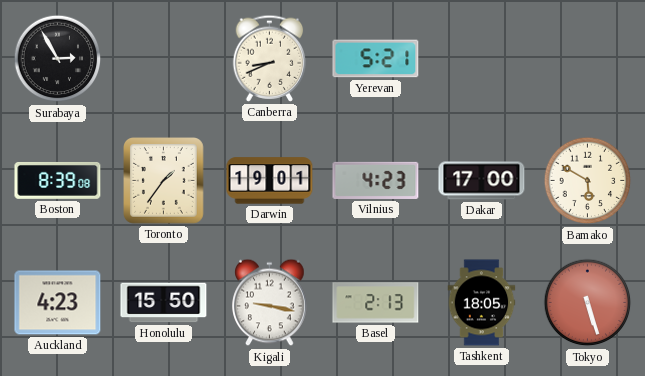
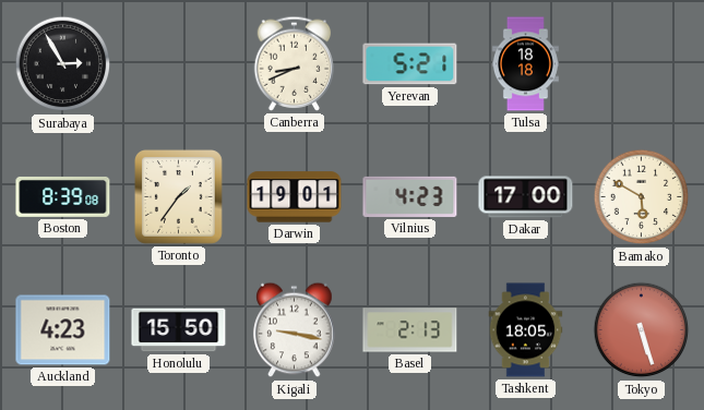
Tulsa: none -> 18:18 (525, 64)
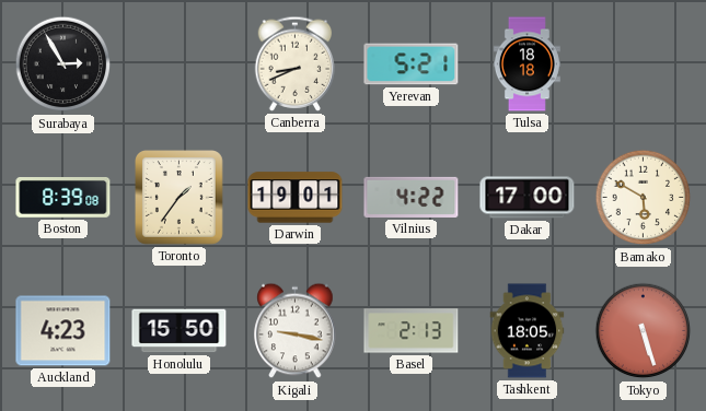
Vilnius: 4:23 -> 4:22 (412, 197)
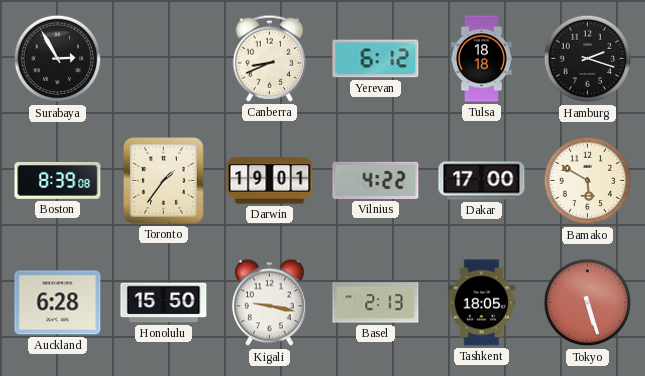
Yerevan: 5:21 -> 6:12 (376, 59)
Hamburg: none -> 2:18 (588, 59)
Auckland: 4:23 -> 6:28 (58, 303)
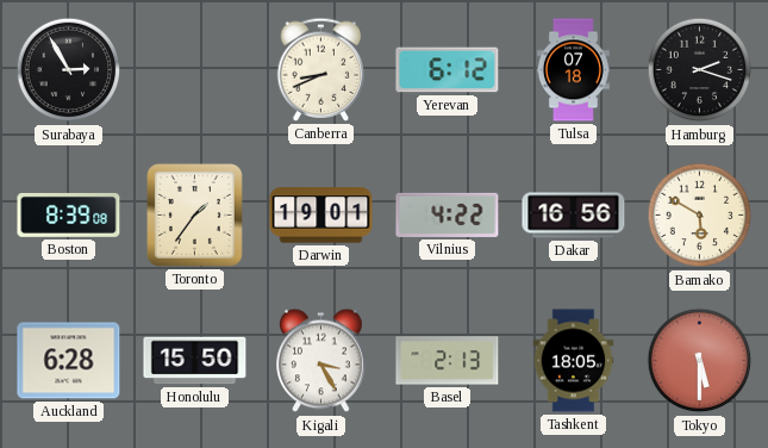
Tulsa: 18:18 -> 07:18 (573, 70)
Dakar: 17:00 -> 16:56 (574, 216)
Kigali: 9:17 -> 3:25 (321, 361)
Tokyo: 5:27 -> 5:30 (700, 361)
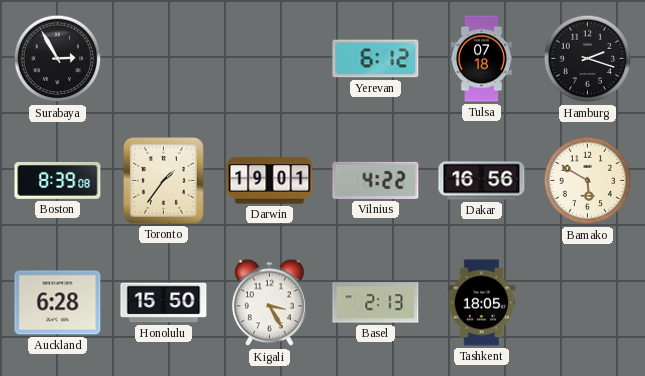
Canberra: 8:41 -> none (321, 69)
Tokyo: 5:30 -> none (700, 361)
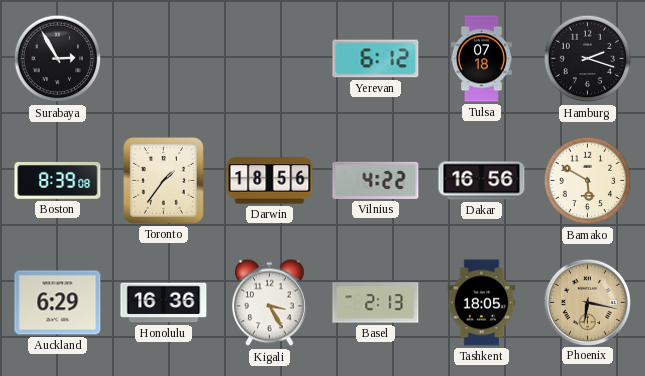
Darwin: 19:01 -> 18:56 (270, 181)
Auckland: 6:28 -> 6:29 (58, 303)
Honolulu: 15:50 -> 16:36 (164, 303)
Phoenix: none -> 6:17 (588, 302)
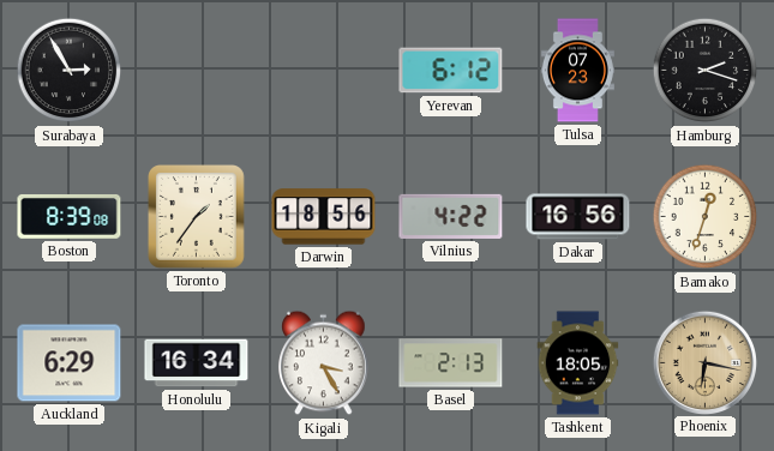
Tulsa: 07:18 -> 07:23 (577, 71)
Bamako: 5:50 -> 12:33 (706, 217)
Honolulu: 16:36 -> 16:34 (197, 363)
